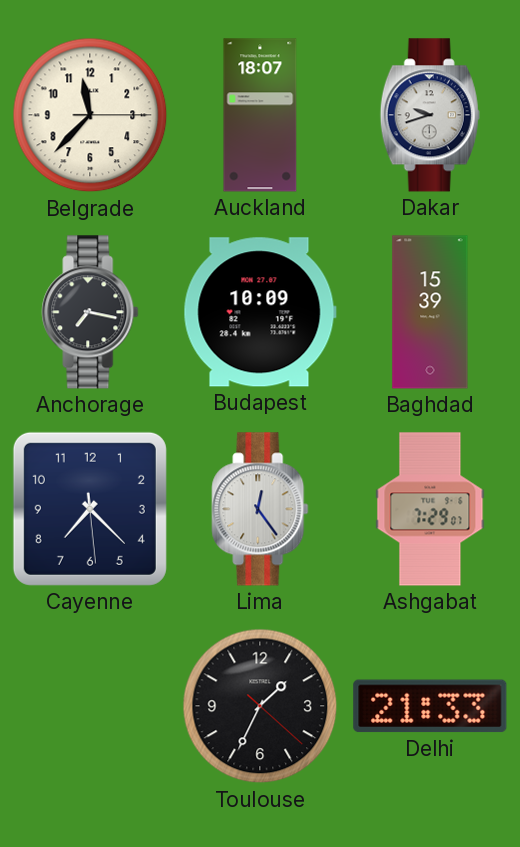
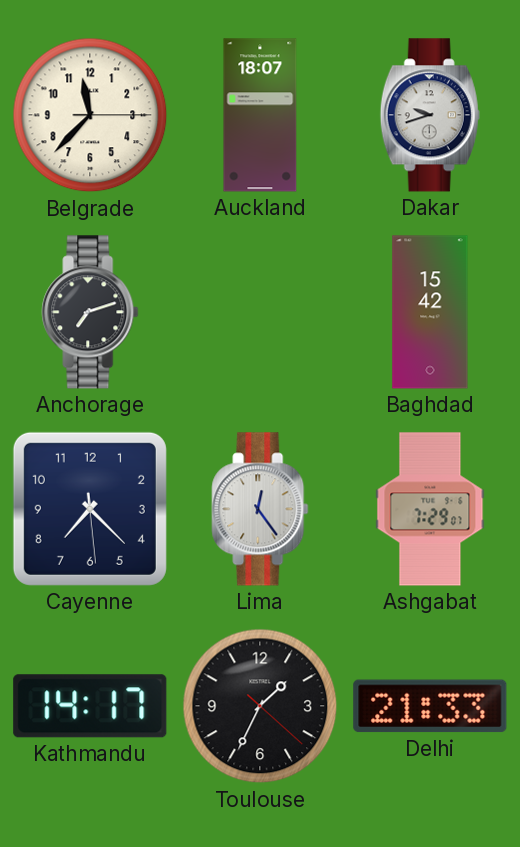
Anchorage: 7:17 -> 7:12 (90, 312)
Budapest: 10:09 -> none (260, 312)
Baghdad: 15:39 -> 15:42 (430, 312)
Kathmandu: none -> 14:17 (90, 706)
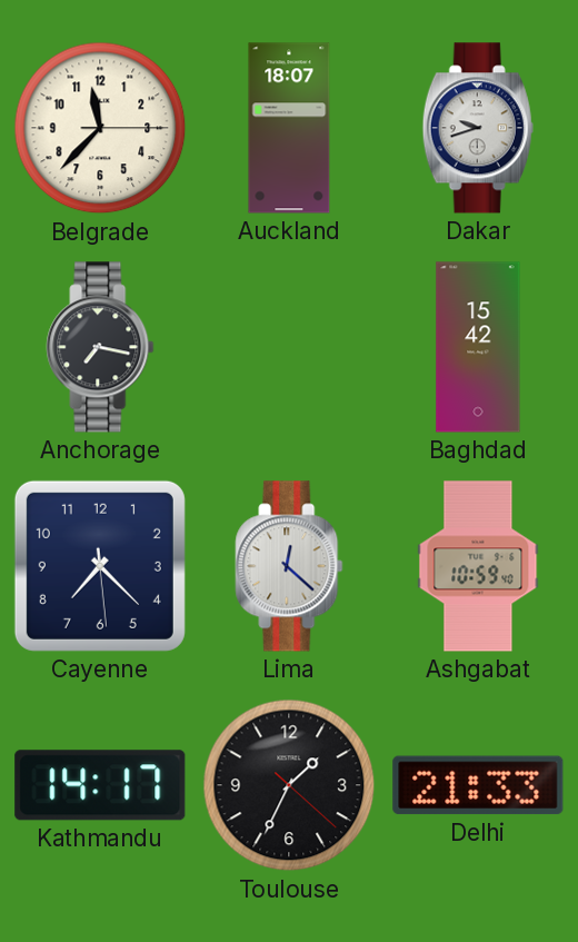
Anchorage: 7:12 -> 7:17 (100, 347)
Lima: 12:24 -> 12:22 (289, 566)
Ashgabat: 7:29 -> 10:59 (478, 566)
